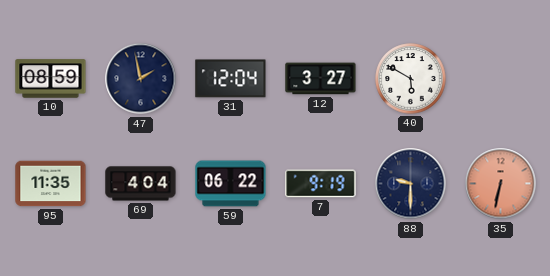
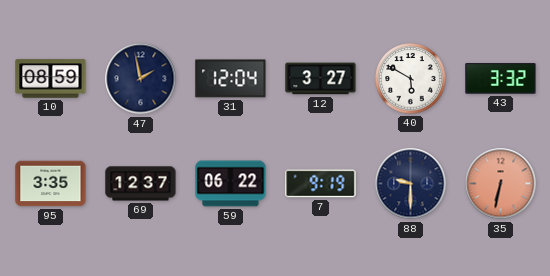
43: none -> 3:32 (501, 79)
95: 11:35 -> 3:35 (51, 184)
69: 4:04 -> 12:37 (141, 184)
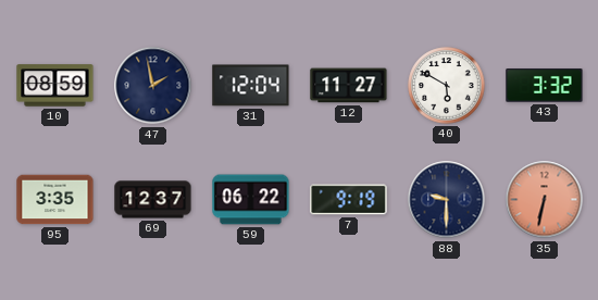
12: 3:27 -> 11:27 (349, 86)
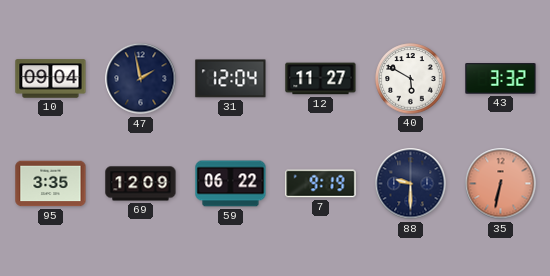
10: 08:59 -> 09:04 (51, 79)
69: 12:37 -> 12:09 (141, 184)
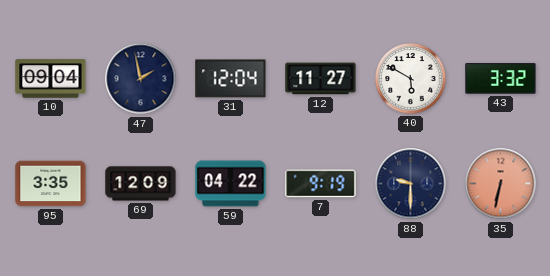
59: 06:22 -> 04:22 (231, 184)
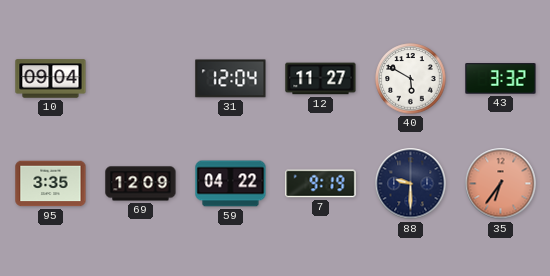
47: 1:58 -> none (141, 79)
35: 6:32 -> 6:36 (501, 184)
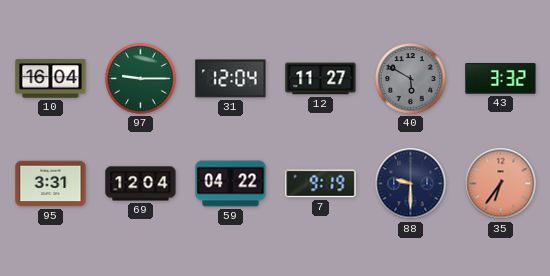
10: 09:04 -> 16:04 (51, 79)
97: none -> 9:15 (141, 79)
40 dial: white -> grey (411, 79)
95: 3:35 -> 3:31 (51, 184)
69: 12:09 -> 12:04 (141, 184)
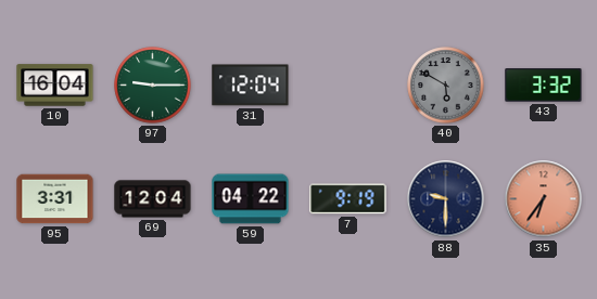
12: 11:27 -> none (321, 79)
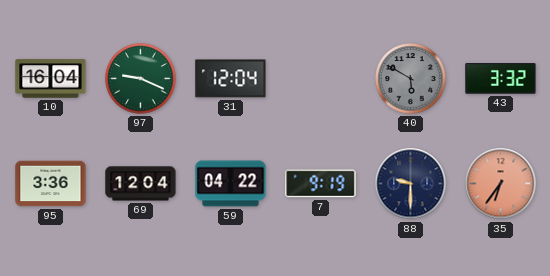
97: 9:15 -> 9:19 (141, 79)
95: 3:31 -> 3:36 (51, 184)
